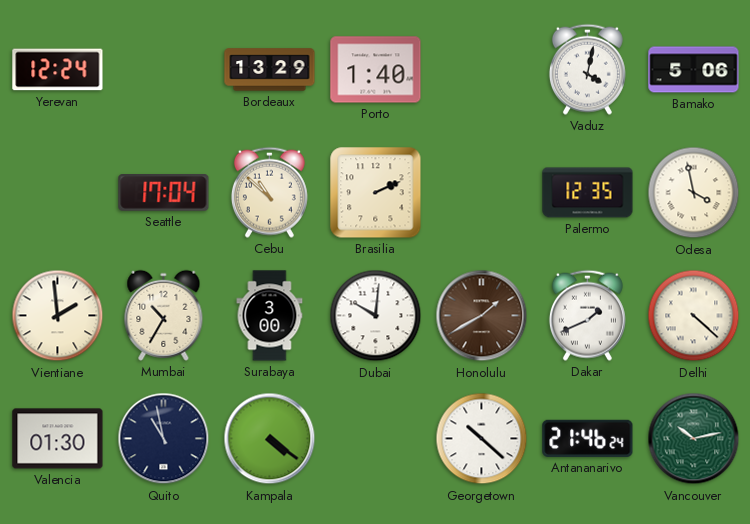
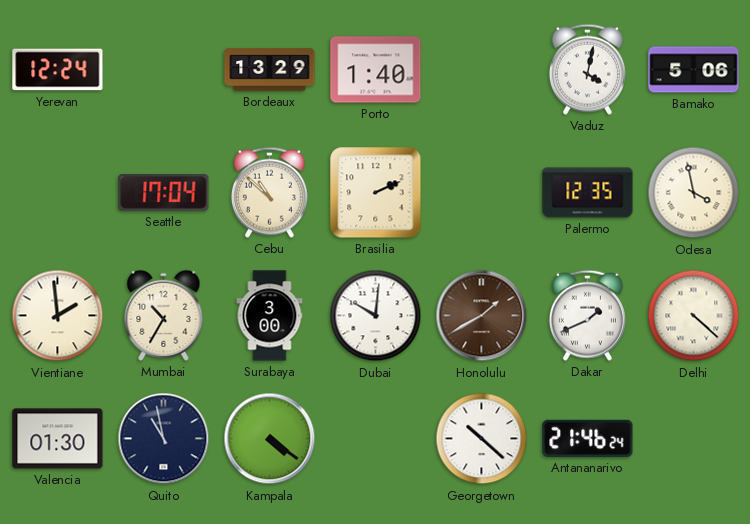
Vancouver: 10:13 -> none (694, 439)
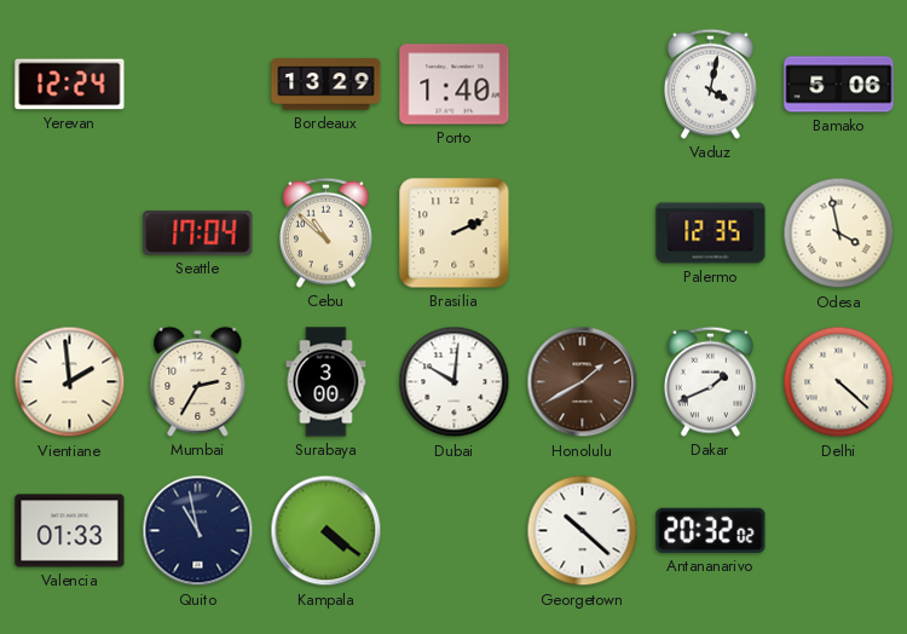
Mumbai: 10:35 -> 2:35 (198, 381)
Valencia: 01:30 -> 01:33 (70, 531)
Antananarivo: 21:46 -> 20:32 (711, 530)
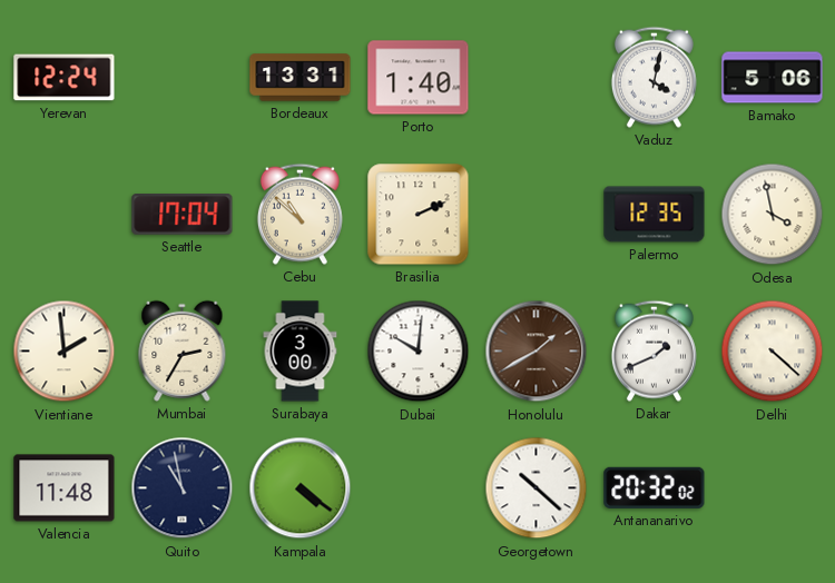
Bordeaux: 13:29 -> 13:31 (301, 78)
Valencia: 01:33 -> 11:48 (65, 488)
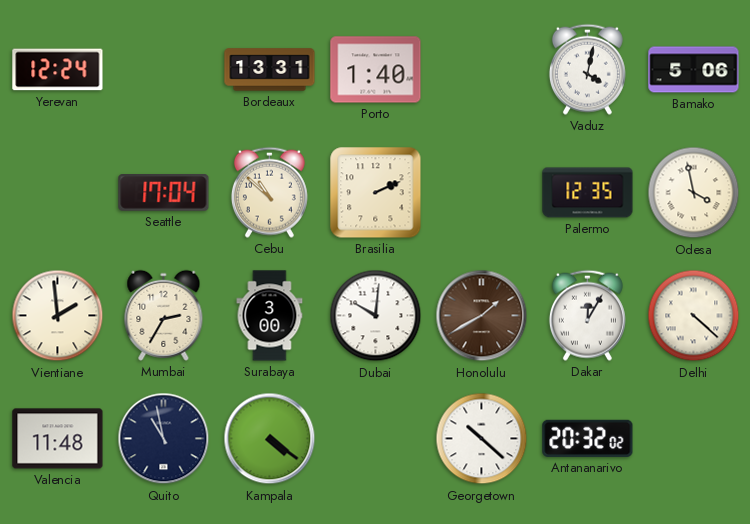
Dakar: 1:41 -> 12:05 (587, 315)
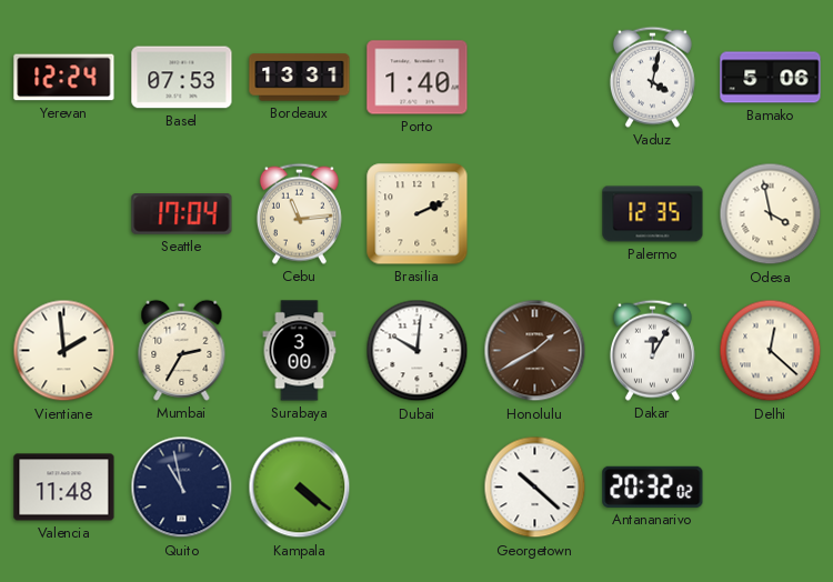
Basel: none -> 07:53 (182, 78)
Cebu: 10:52 -> 11:14 (299, 213)
Delhi: 4:22 -> 12:22 (771, 351)
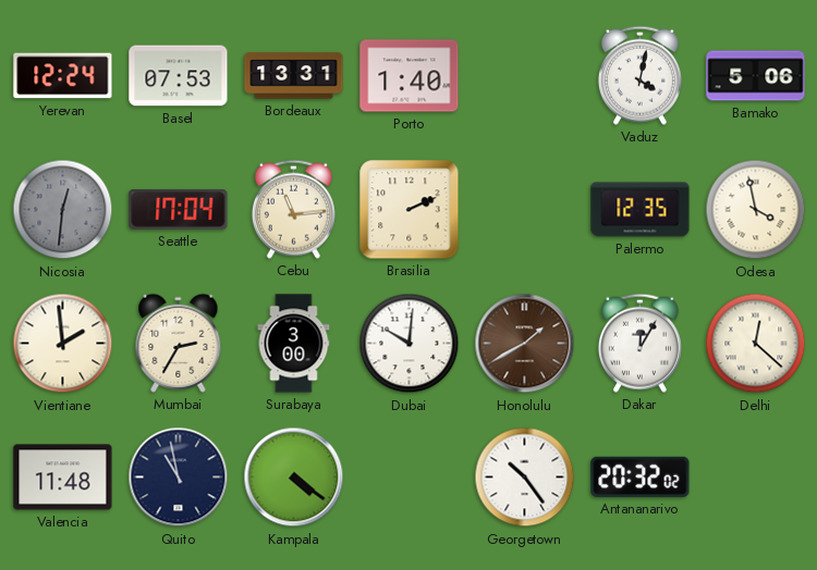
Nicosia: none -> 12:31 (63, 210)
Georgetown: 10:22 -> 10:24 (525, 478)
